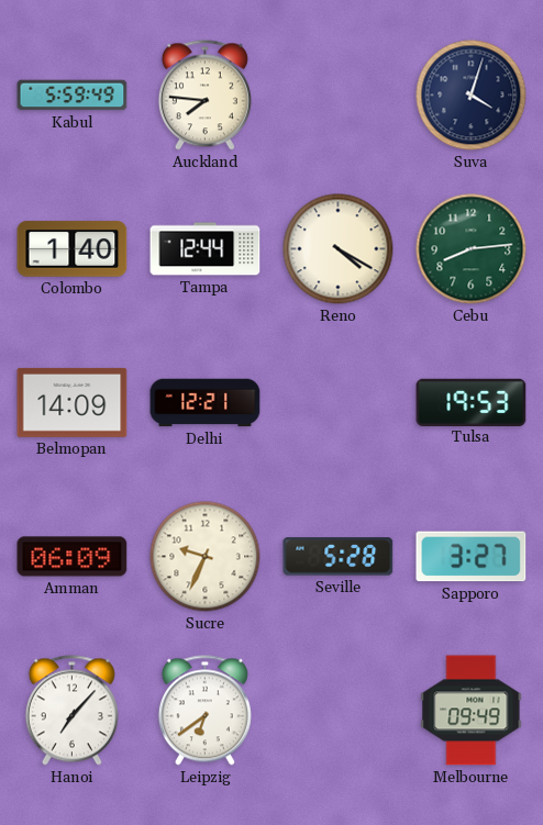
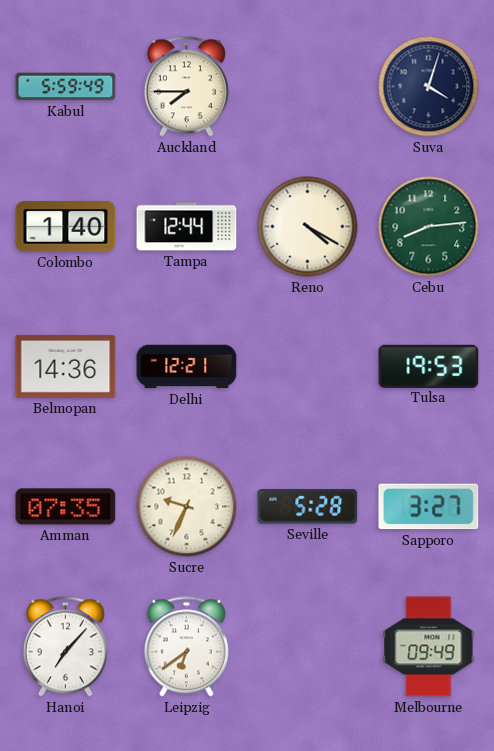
Auckland: 7:46 -> 7:45 (186, 87)
Belmopan: 14:09 -> 14:36 (66, 366)
Amman: 06:09 -> 07:35 (66, 507)
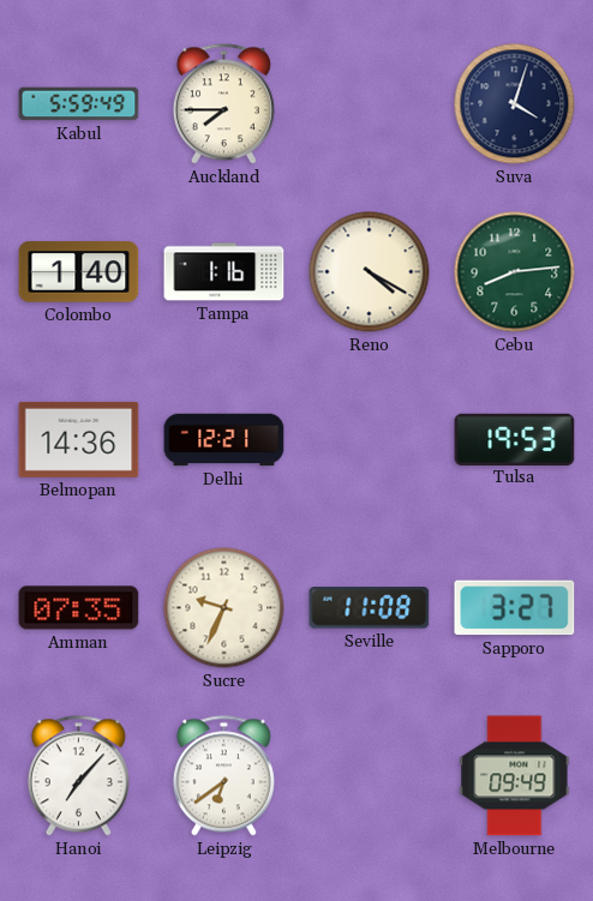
Tampa: 12:44 -> 1:16 (224, 272)
Seville: 5:28 -> 11:08 (370, 608)
